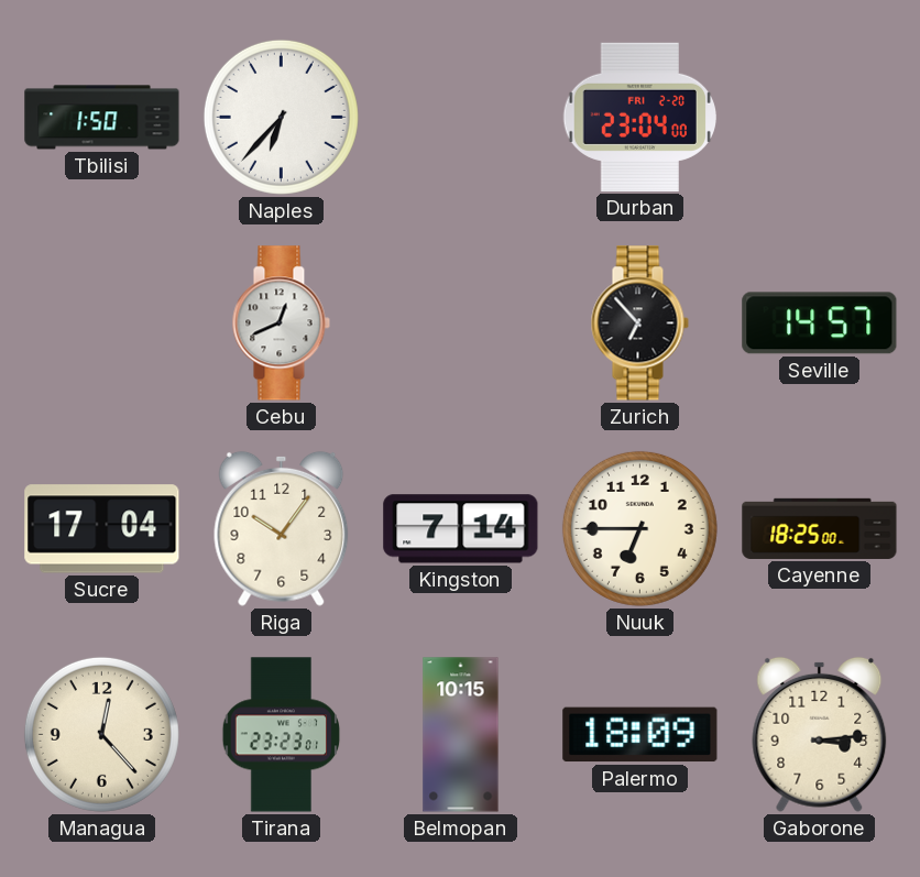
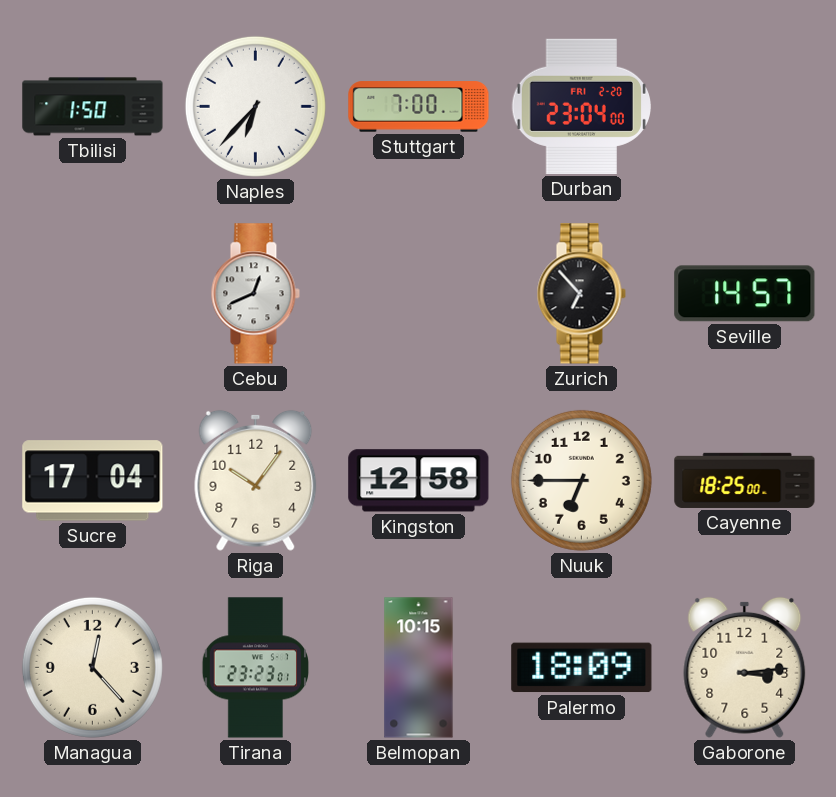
Stuttgart: none -> 7:00 (419, 107)
Kingston: 7:14 -> 12:58 (419, 481)
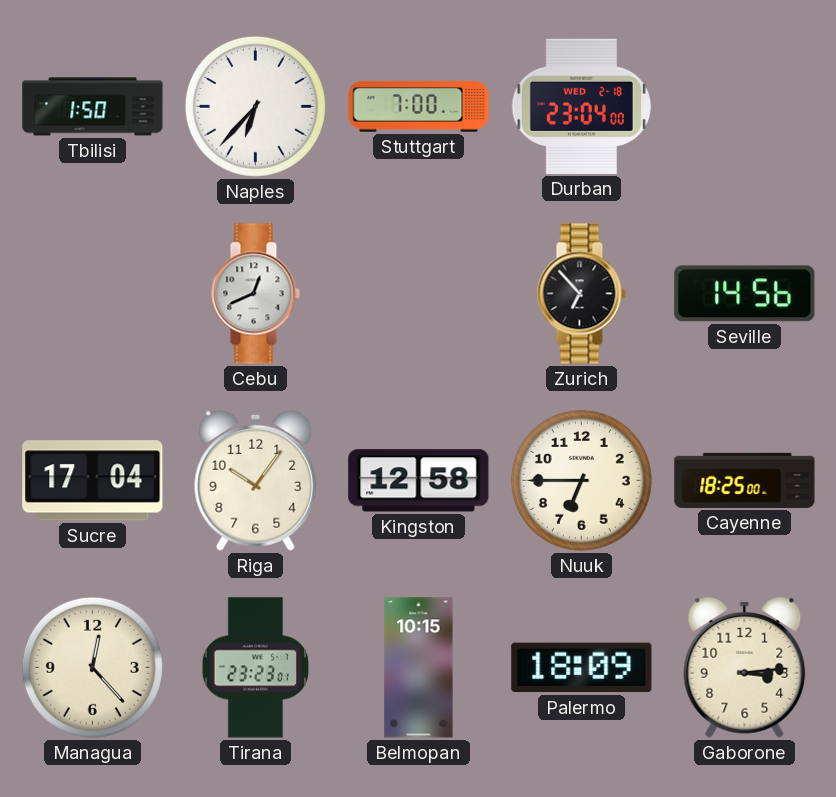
Durban date: FRI 2-20 -> WED 2-18 (581, 106)
Seville: 14:57 -> 14:56 (745, 294)
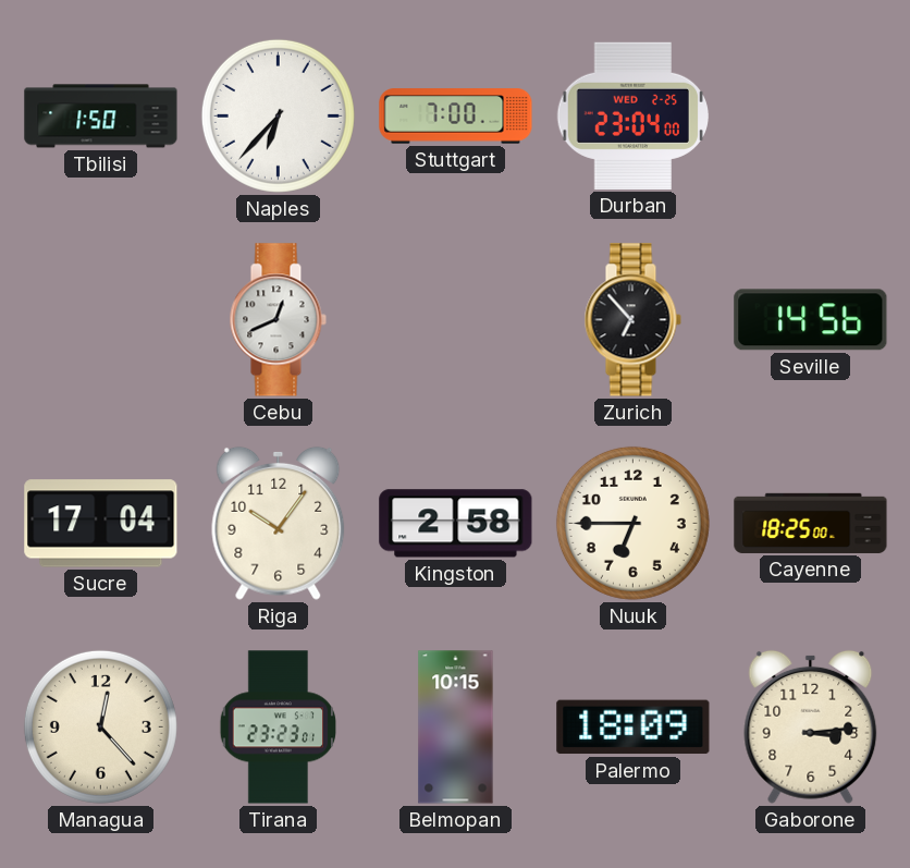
Durban date: WED 2-18 -> WED 2-25 (632, 115)
Kingston: 12:58 -> 2:58 (456, 524)
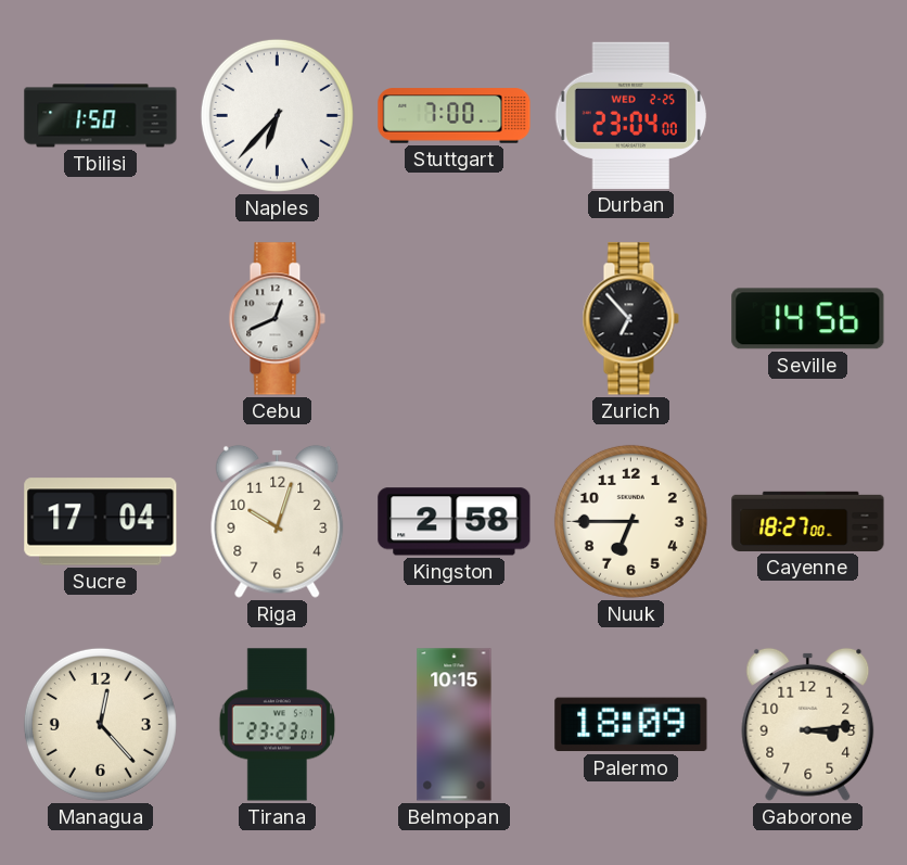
Riga: 10:06 -> 10:03 (278, 521)
Cayenne: 18:25 -> 18:27 (808, 521)
